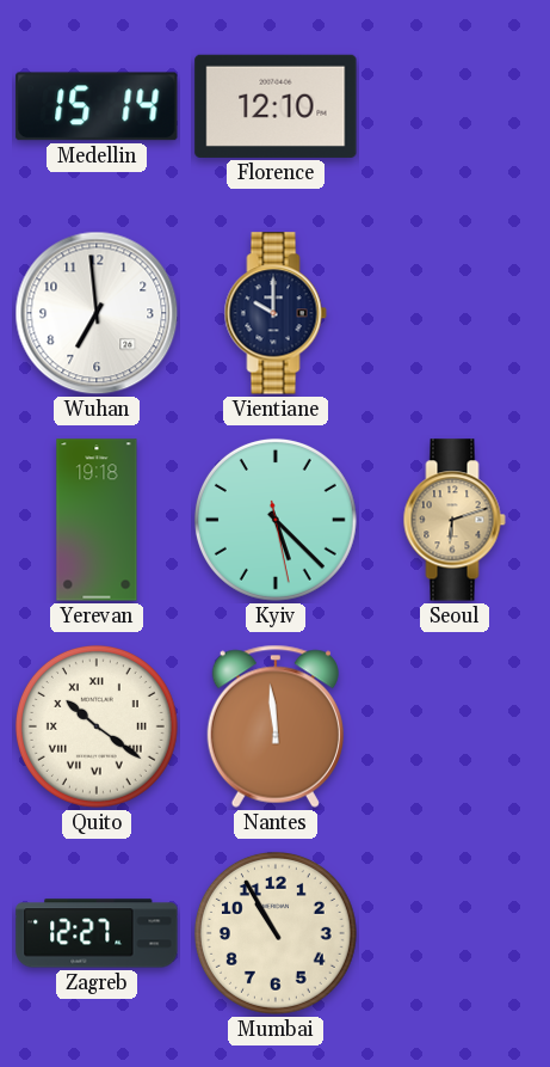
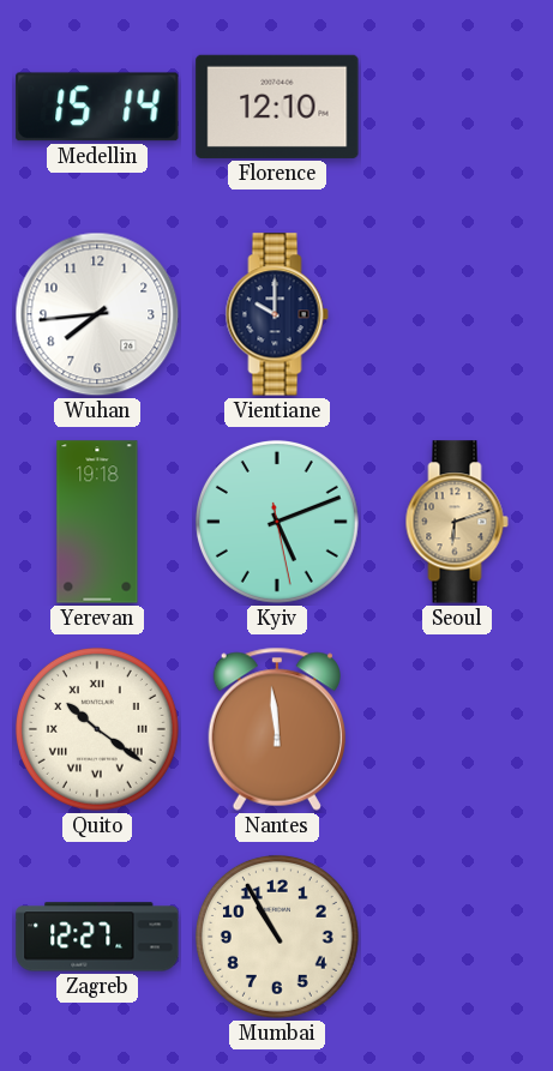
Wuhan: 6:59 -> 7:44 (97, 314)
Kyiv: 5:22 -> 5:11 (277, 522)
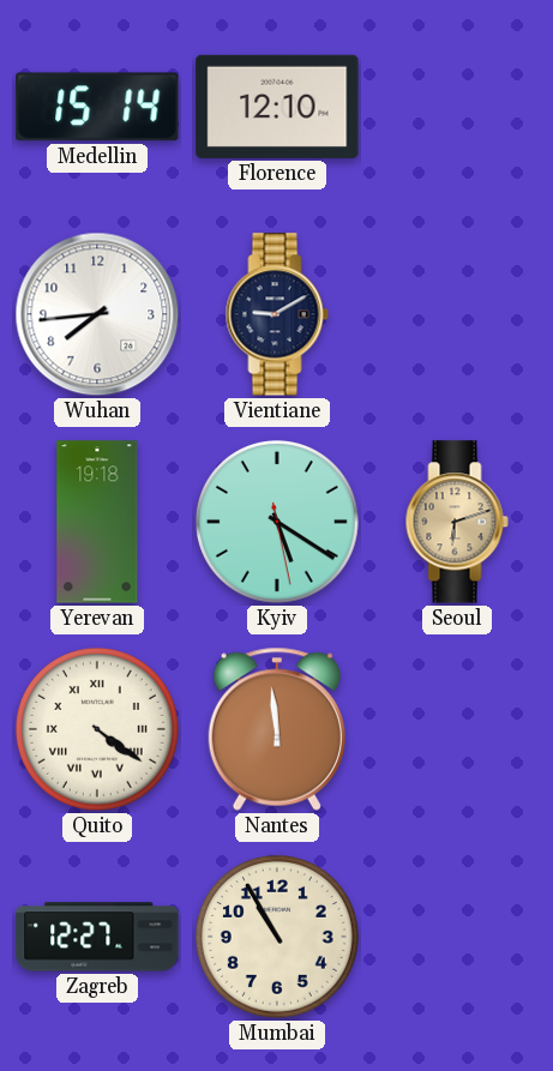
Vientiane: 10:00 -> 9:10 (277, 314)
Kyiv: 5:11 -> 5:20 (277, 522)
Quito: 10:21 -> 4:21 (97, 729)
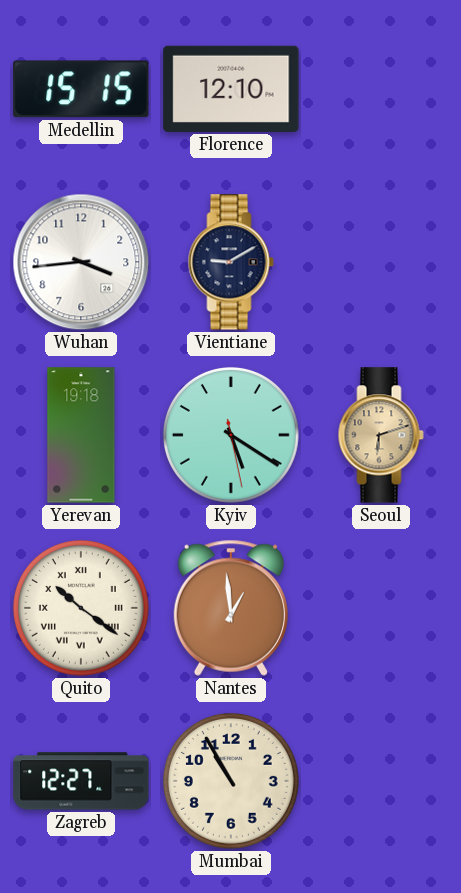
Medellin: 15:14 -> 15:15 (81, 89)
Wuhan: 7:44 -> 3:44 (81, 262)
Quito: 4:21 -> 10:21 (81, 608)
Nantes: 11:59 -> 12:59 (231, 608)
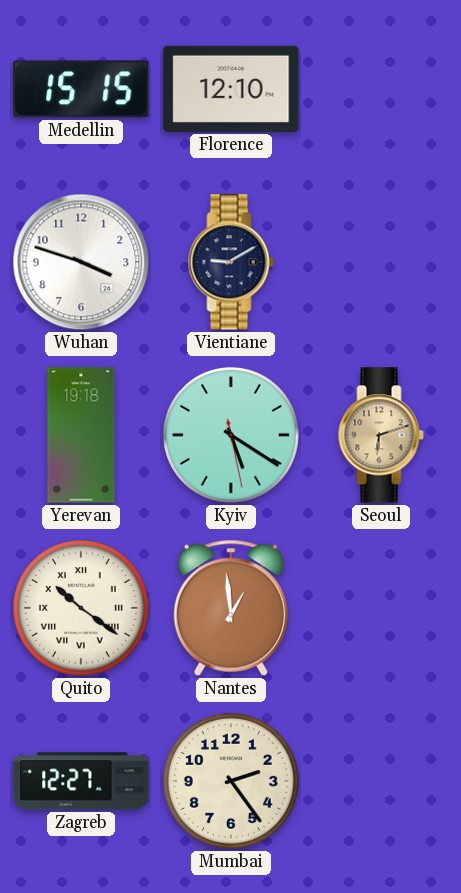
Wuhan: 3:44 -> 3:48 (81, 262)
Mumbai: 10:55 -> 2:24 (231, 781)
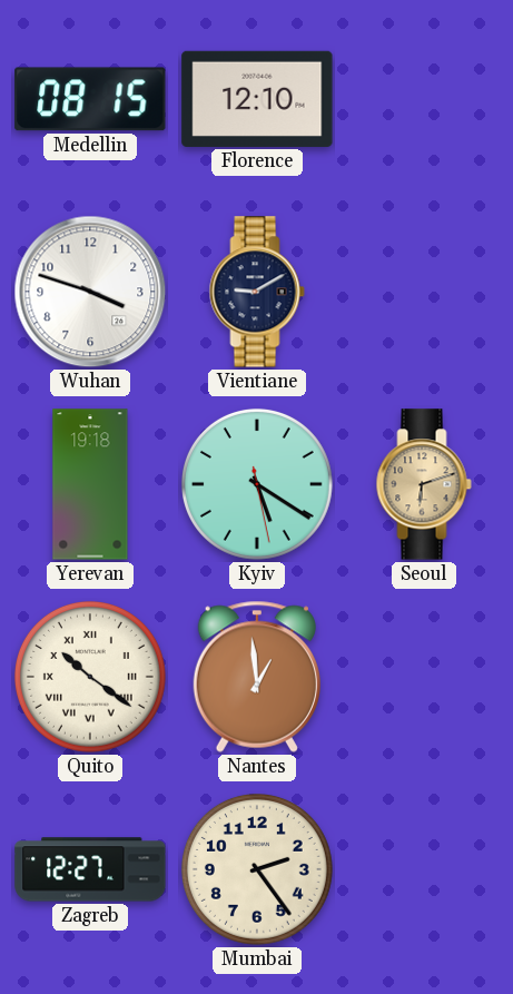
Medellin: 15:15 -> 08:15 (90, 99)
